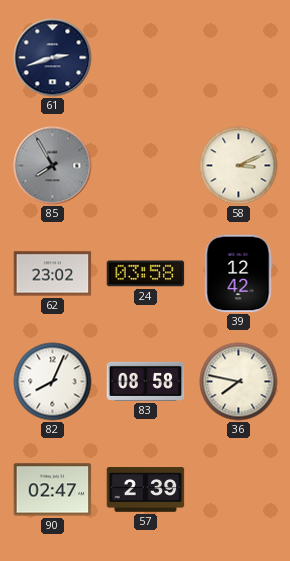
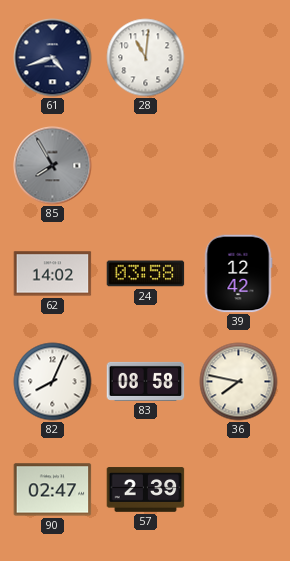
61: 2:42 -> 4:42 (53, 58)
28: none -> 11:01 (146, 58)
58: 3:11 -> none (239, 166)
62: 23:02 -> 14:02 (53, 274)
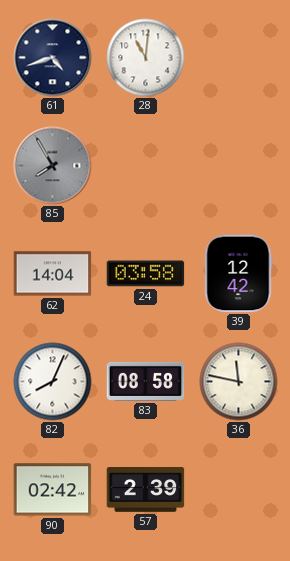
62: 14:02 -> 14:04 (53, 274)
36: 7:47 -> 11:47 (239, 382)
90: 02:47 -> 02:42 (53, 490)
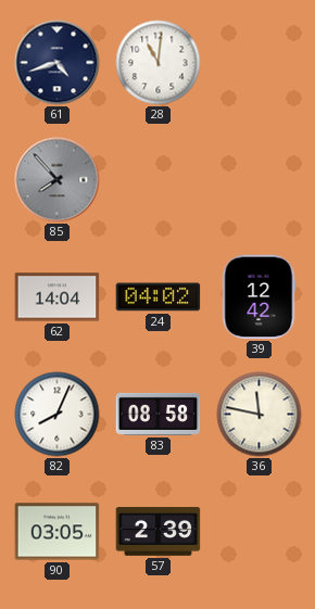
85: 7:55 -> 7:53 (58, 180)
24: 03:58 -> 04:02 (159, 297)
90: 02:42 -> 03:05 (58, 532)
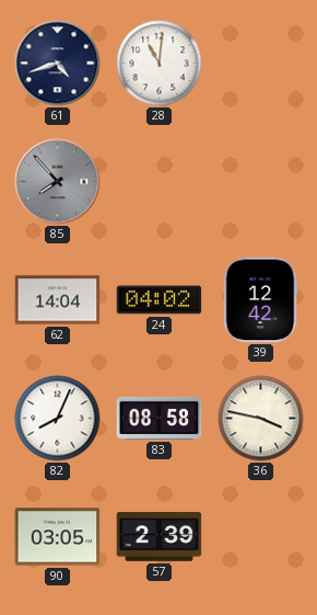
36: 11:47 -> 3:47 (261, 419)
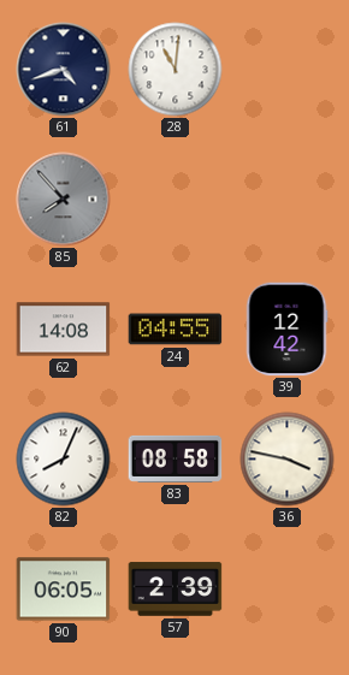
62: 14:04 -> 14:08 (64, 330)
24: 04:02 -> 04:55 (176, 330)
90: 03:05 -> 06:05 (64, 590)
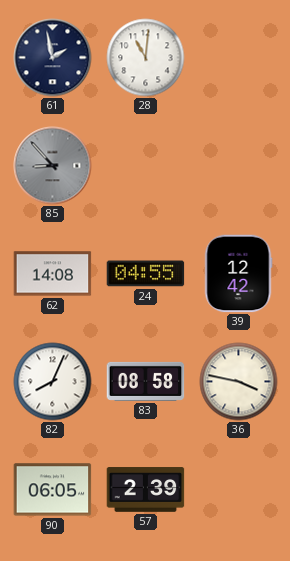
61: 4:42 -> 1:58 (53, 58)
85: 7:53 -> 8:53 (53, 166)
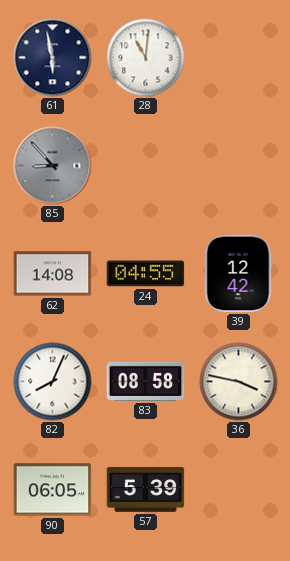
61: 1:58 -> 5:58 (53, 58)
57: 2:39 -> 5:39 (146, 490)
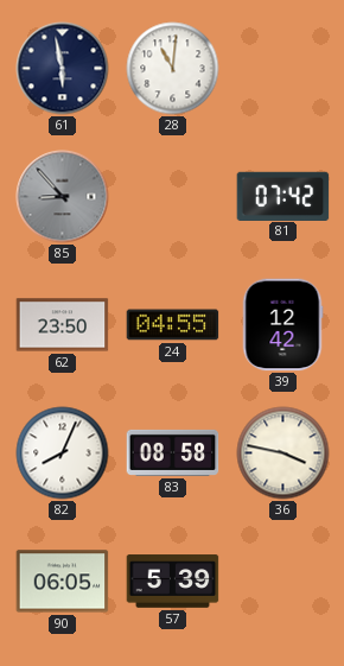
81: none -> 07:42 (284, 196)
62: 14:08 -> 23:50 (63, 325)
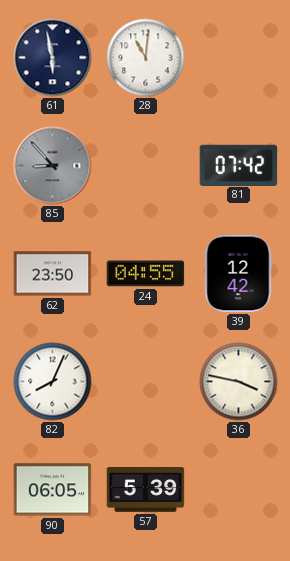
83: 08:58 -> none (173, 452)
